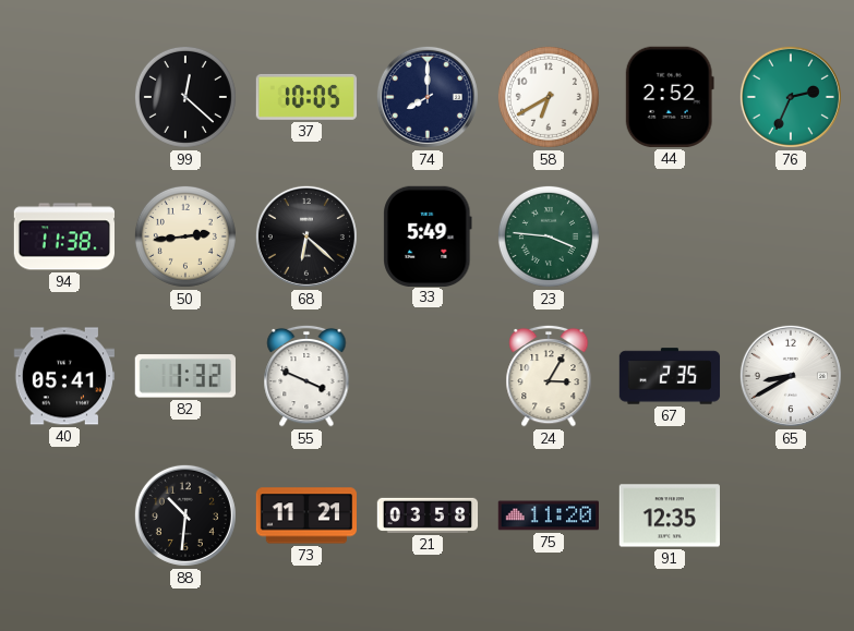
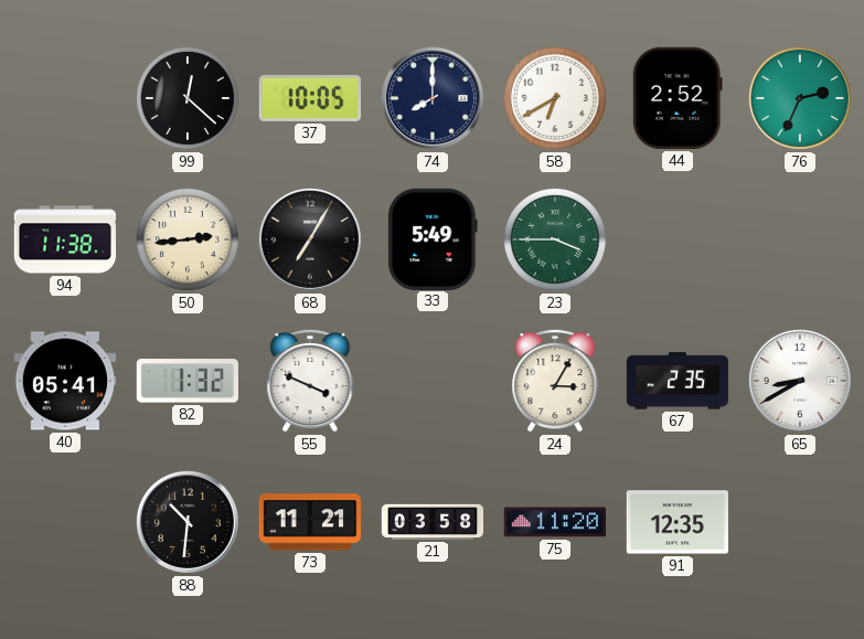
68: 6:22 -> 7:05 (310, 239)
23: 3:46 -> 3:45 (555, 239)
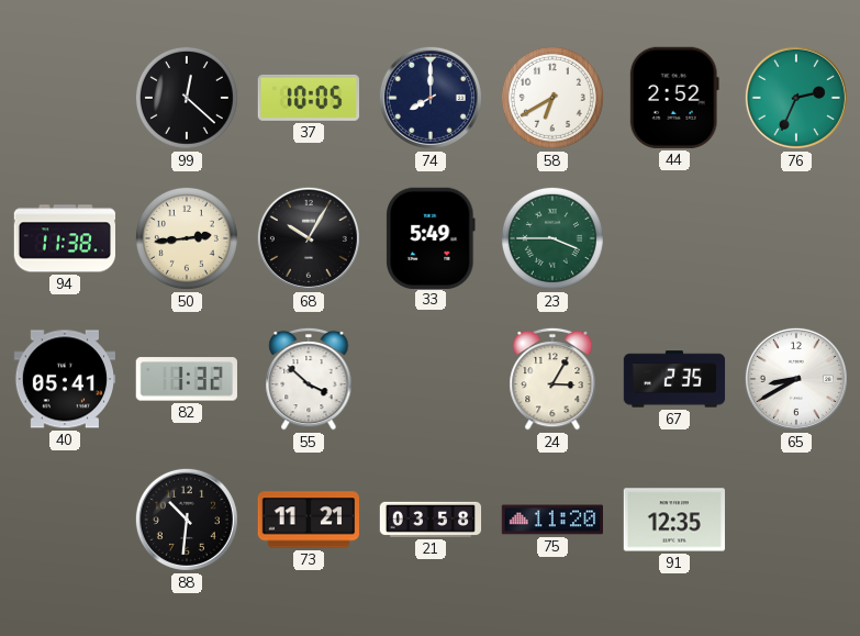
68: 7:05 -> 10:05 (309, 238)
55: 3:49 -> 3:52 (309, 379)
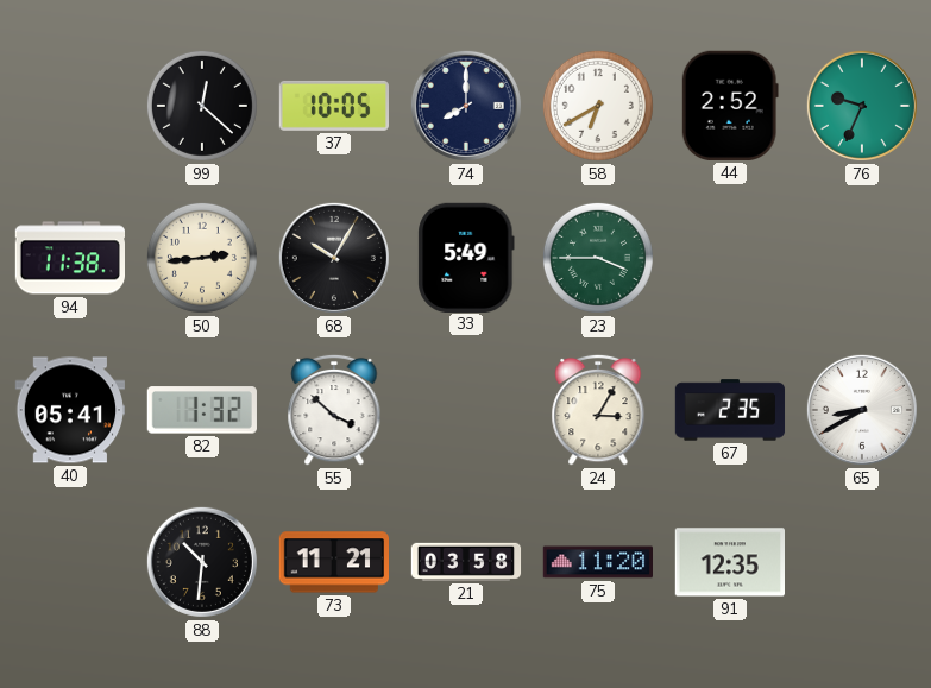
76: 2:34 -> 9:34 (862, 106)
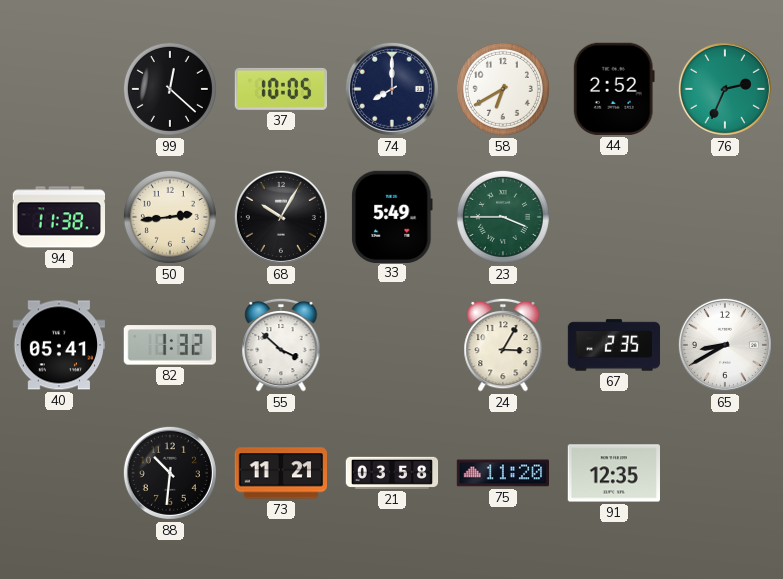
76: 9:34 -> 2:34 (725, 89)
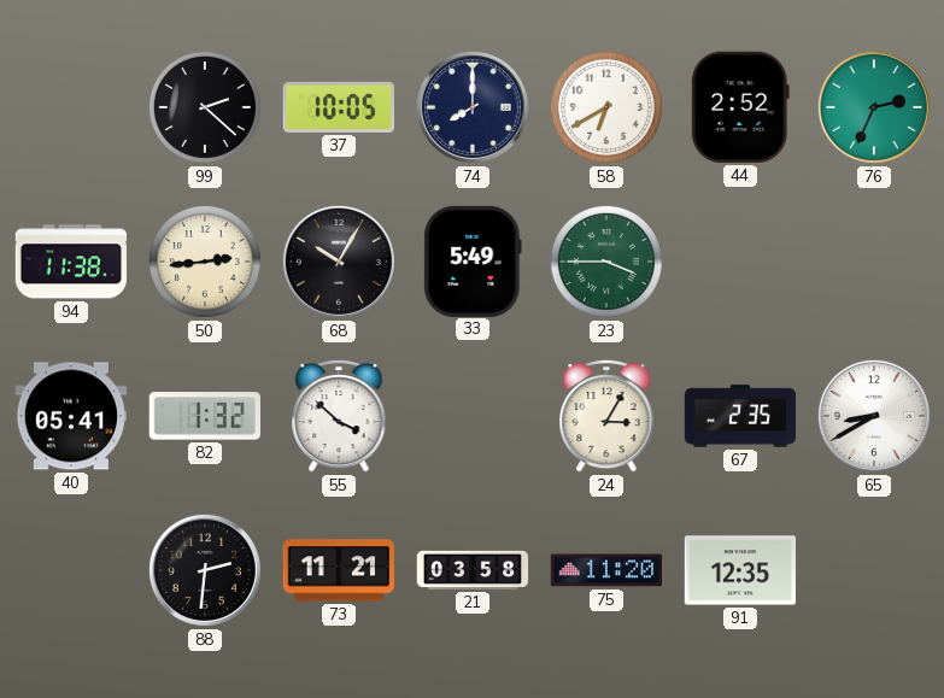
99: 12:22 -> 2:22 (205, 107)
88: 10:31 -> 2:31 (205, 570)
